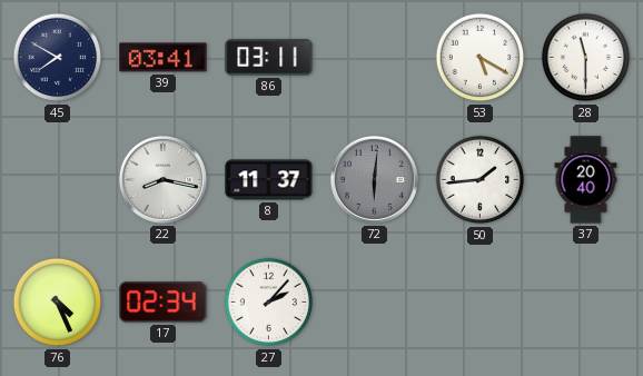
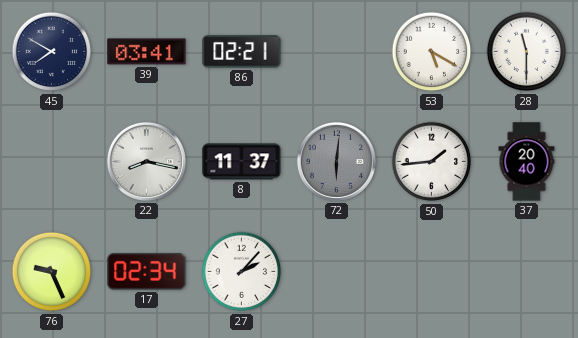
86: 03:11 -> 02:21 (242, 52)
76: 4:26 -> 9:26 (52, 272)
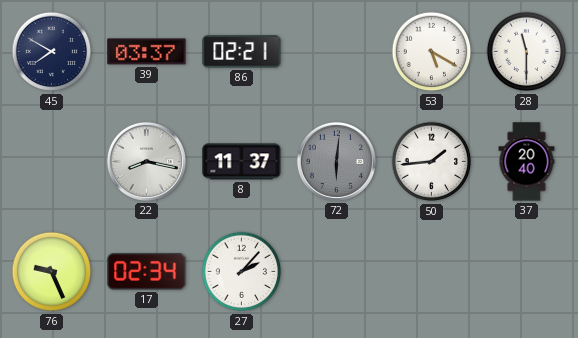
39: 03:41 -> 03:37 (147, 52)
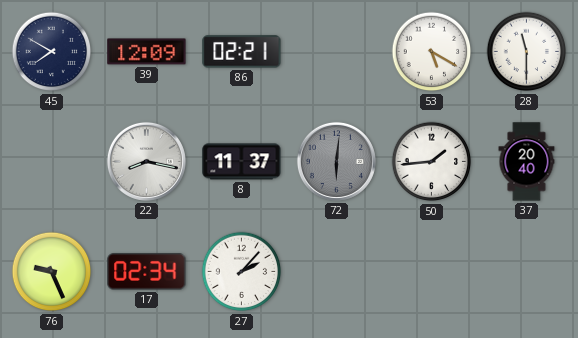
39: 03:37 -> 12:09 (147, 52)
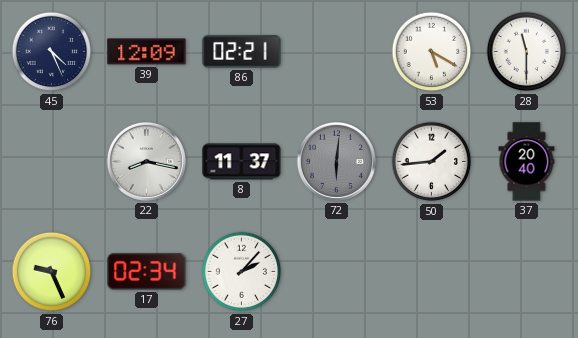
45: 7:50 -> 4:26 (52, 52)
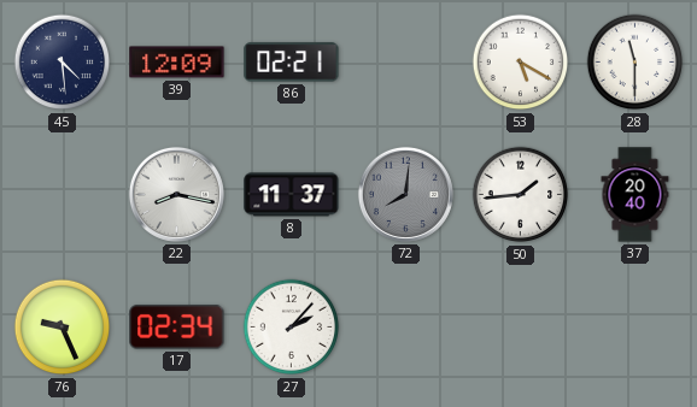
45: 4:26 -> 4:29 (63, 63)
72: 6:01 -> 8:01 (405, 194)
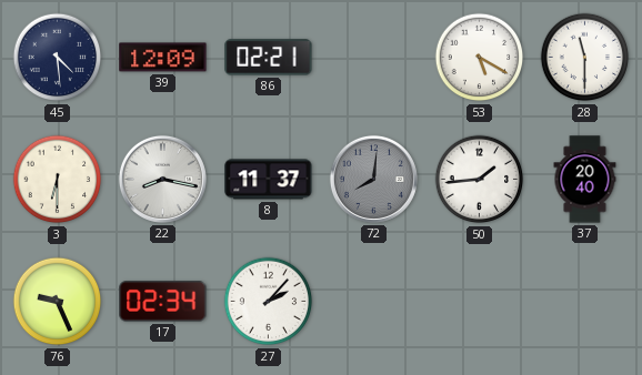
3: none -> 6:30 (58, 180)
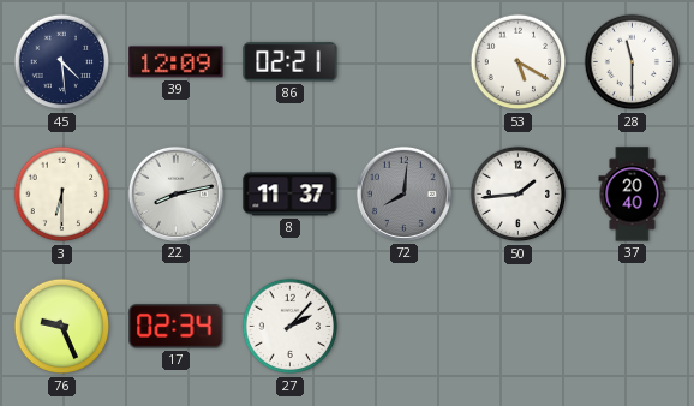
22: 8:17 -> 8:13 (175, 193)
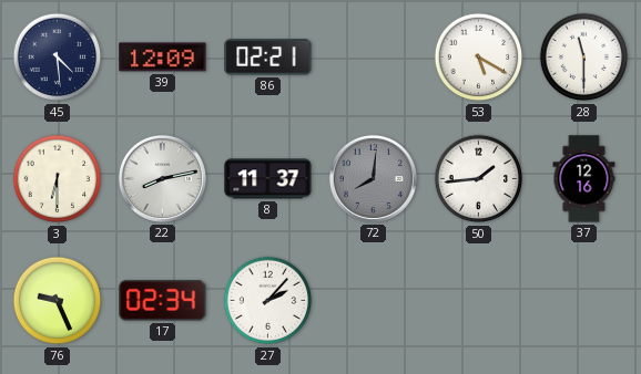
37: 20:40 -> 12:16 (584, 179)
